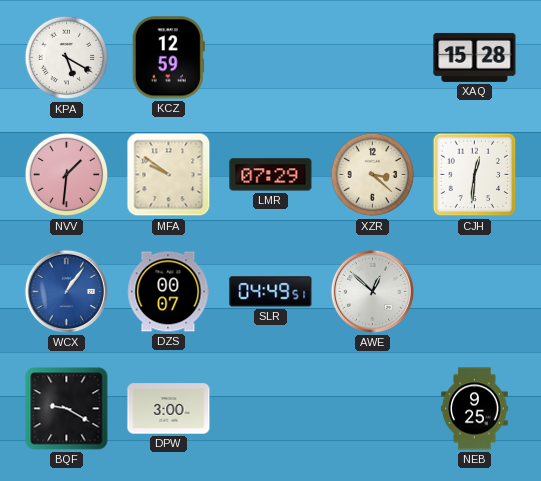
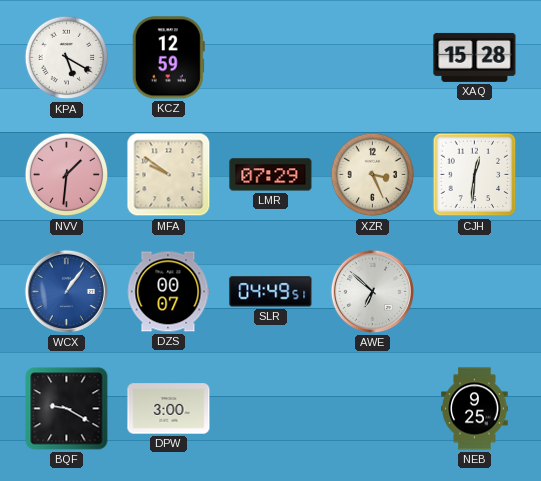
XZR: 3:22 -> 3:26 (373, 175)
AWE: 12:52 -> 6:52 (372, 291)
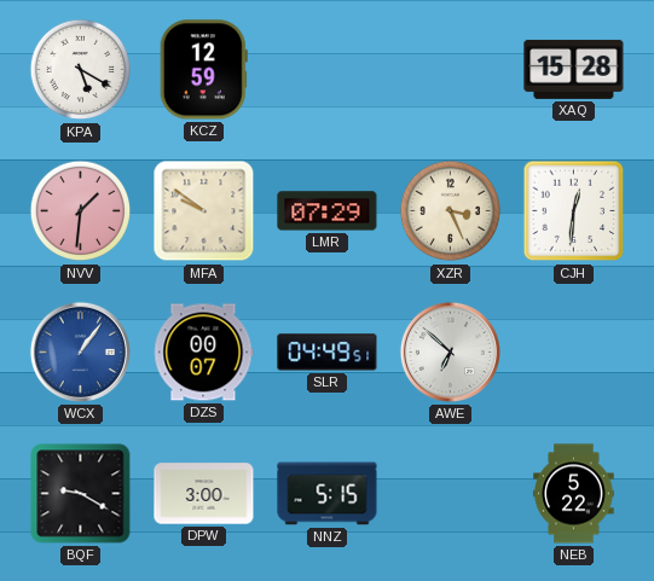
NNZ: none -> 5:15 (328, 494)
NEB: 9:25 -> 5:22 (574, 494)
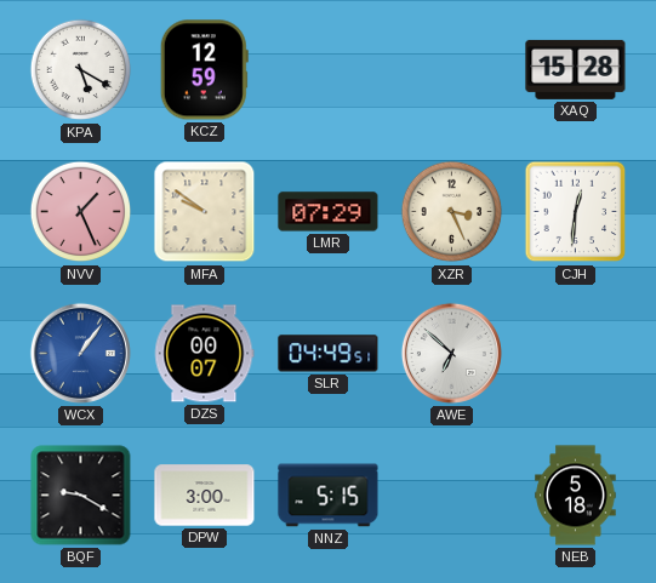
NVV: 1:31 -> 1:26 (81, 212)
NEB: 5:22 -> 5:18 (576, 496)
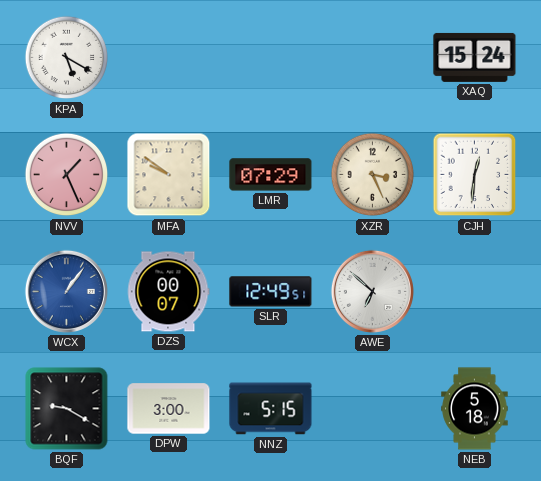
KCZ: 12:59 -> none (204, 70)
XAQ: 15:28 -> 15:24 (475, 57)
SLR: 04:49 -> 12:49 (271, 292)
